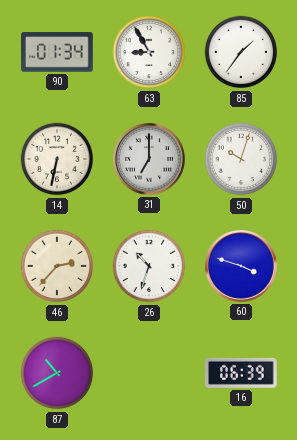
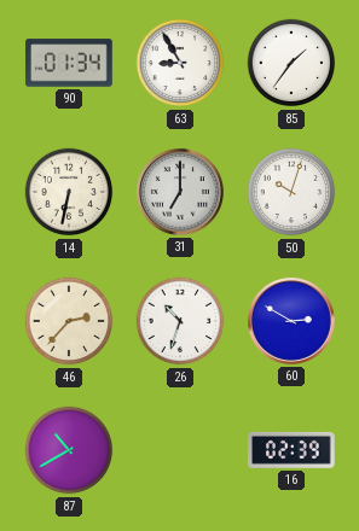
60: 3:48 -> 2:50 (293, 322)
16: 06:39 -> 02:39 (293, 450)
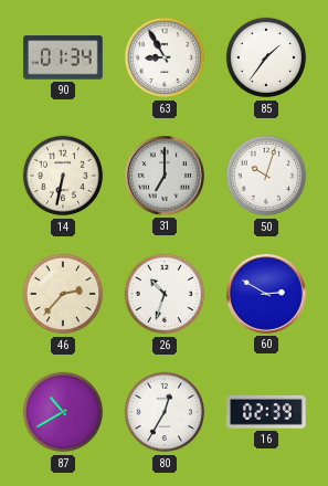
80: none -> 12:35 (165, 412)
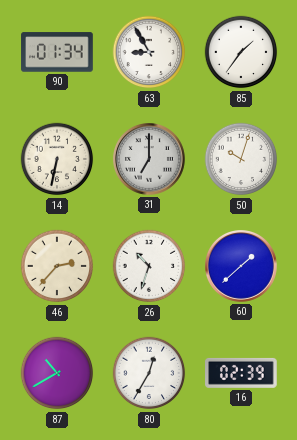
60: 2:50 -> 1:38 (242, 267)
